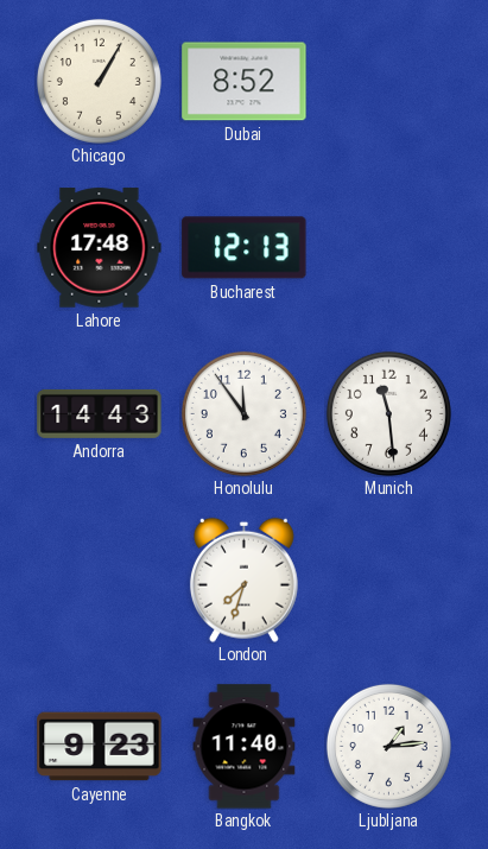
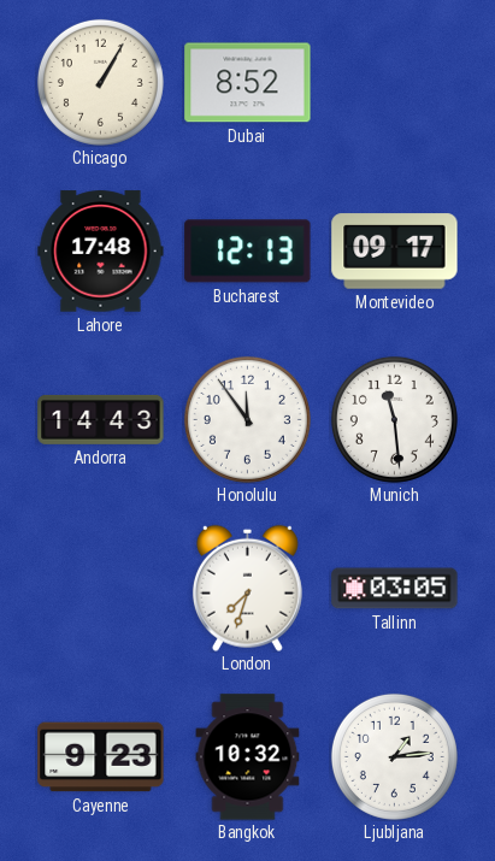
Montevideo: none -> 09:17 (395, 252)
Tallinn: none -> 03:05 (395, 589)
Bangkok: 11:40 -> 10:32 (248, 757)
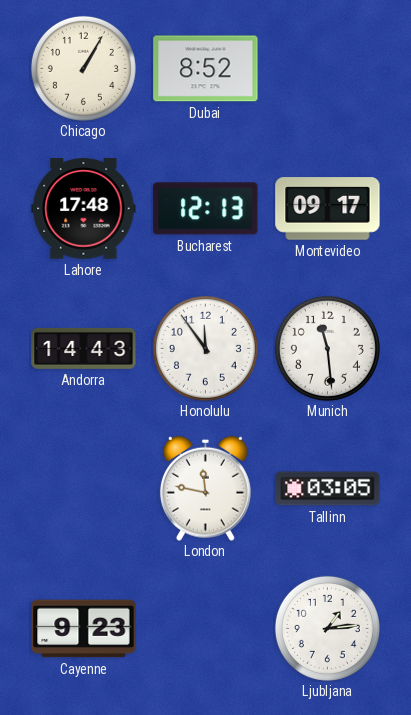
London: 7:33 -> 11:47 (205, 488)
Bangkok: 10:32 -> none (248, 757)
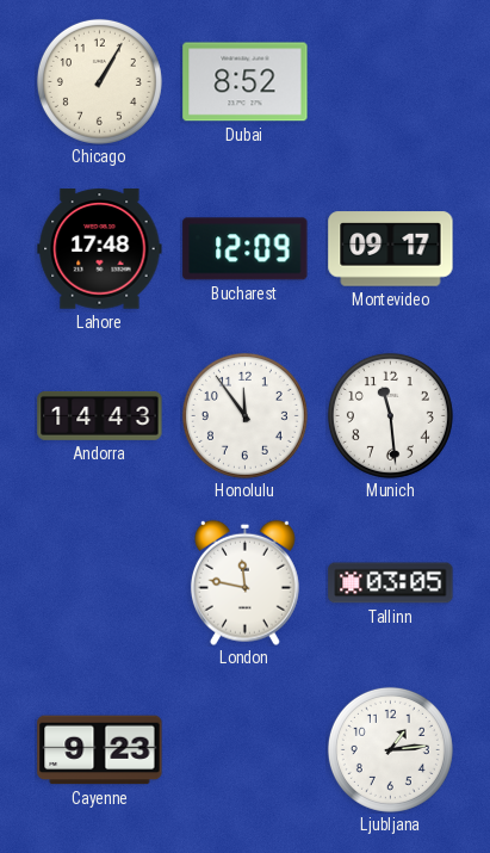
Bucharest: 12:13 -> 12:09 (246, 249)
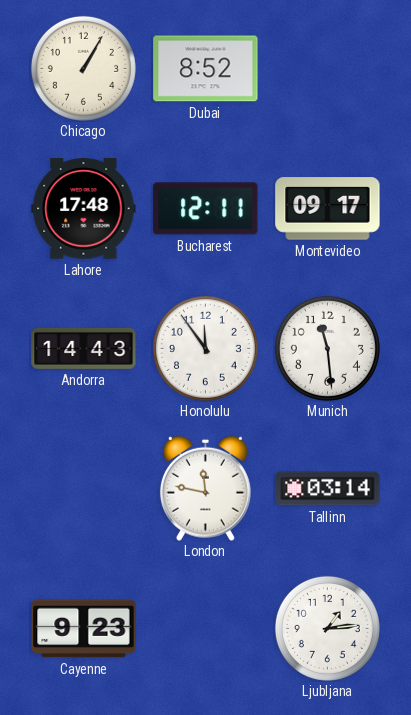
Bucharest: 12:09 -> 12:11 (206, 209)
Tallinn: 03:05 -> 03:14 (328, 489)
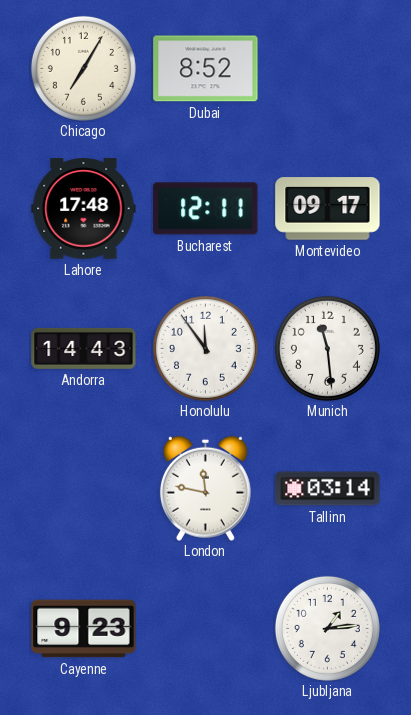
Chicago: 1:05 -> 7:05 (83, 68)
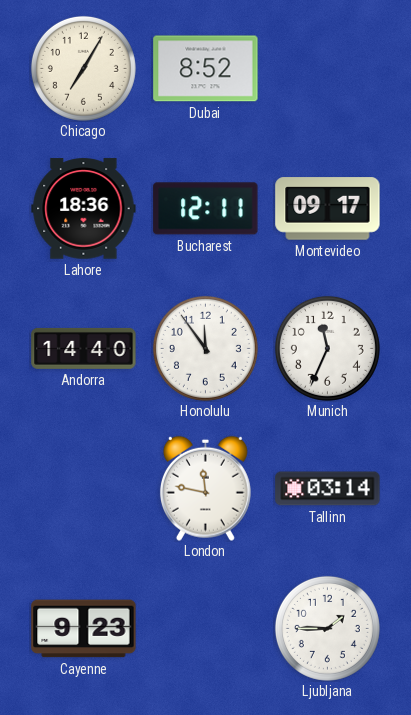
Lahore: 17:48 -> 18:36 (84, 209)
Andorra: 14:43 -> 14:40 (84, 348)
Munich: 11:29 -> 11:34 (327, 348)
Ljubljana: 1:14 -> 1:45 (327, 628)
